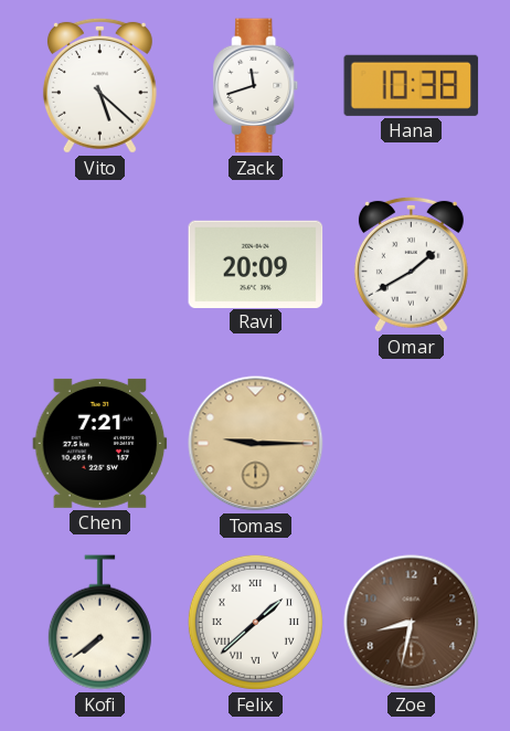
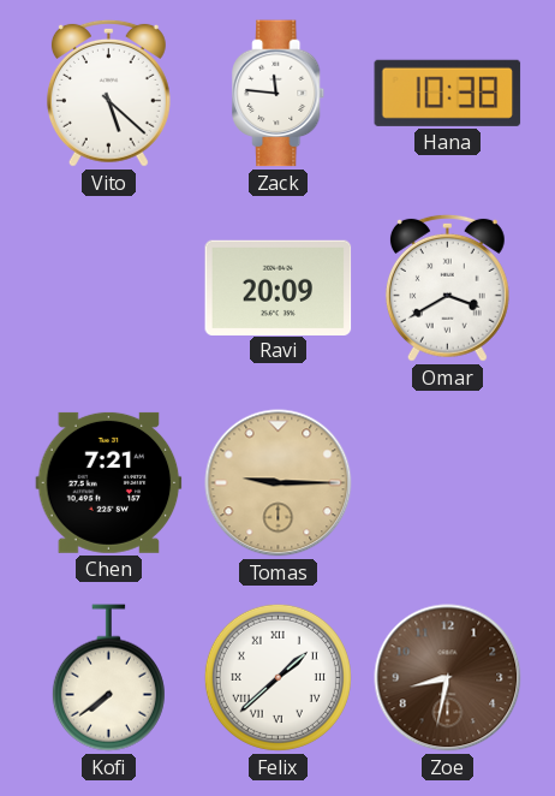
Zack: 11:42 -> 11:46 (279, 94)
Omar: 1:40 -> 3:40 (447, 287)
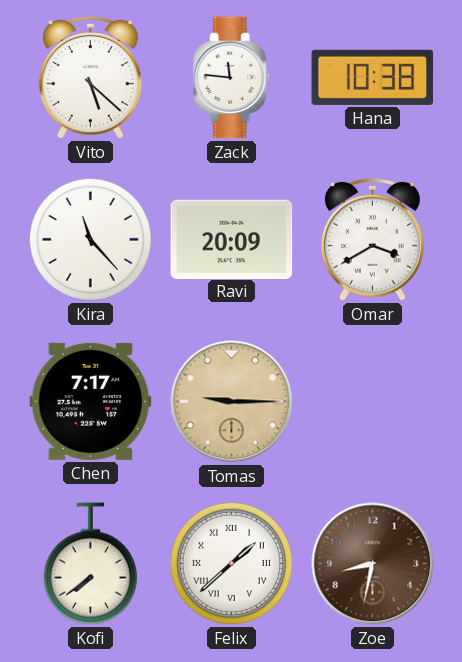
Kira: none -> 11:23 (90, 239)
Chen: 7:21 -> 7:17 (91, 401)
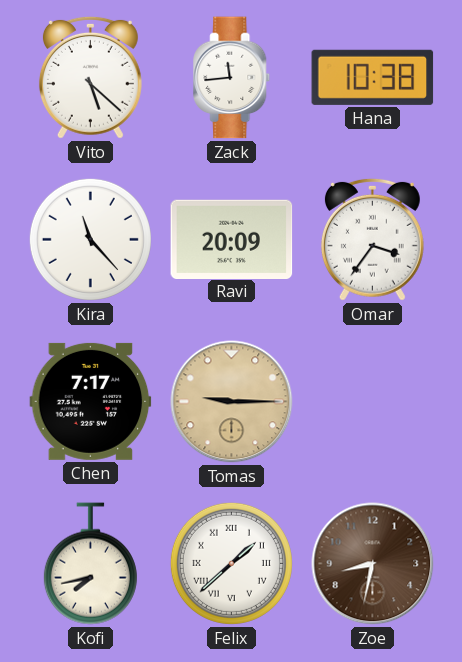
Zack: 11:46 -> 11:44 (232, 78)
Omar: 3:40 -> 3:36 (372, 239)
Kofi: 7:39 -> 7:43 (90, 564)
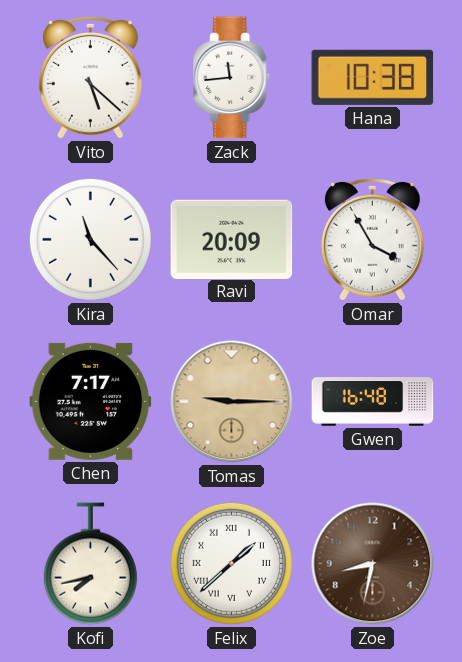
Omar: 3:36 -> 3:55 (372, 239)
Gwen: none -> 16:48 (373, 402)
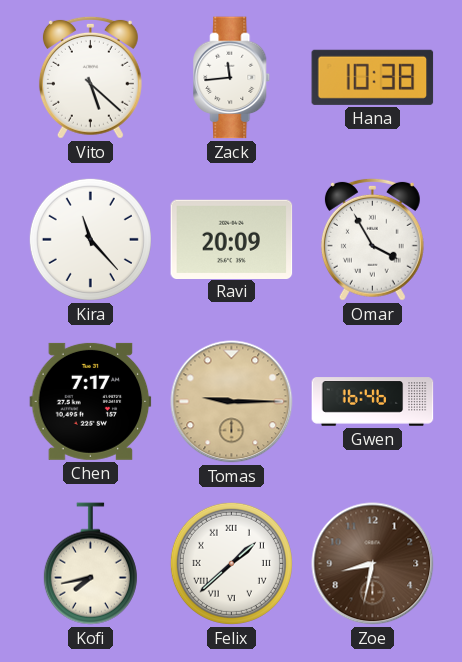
Gwen: 16:48 -> 16:46 (373, 402)
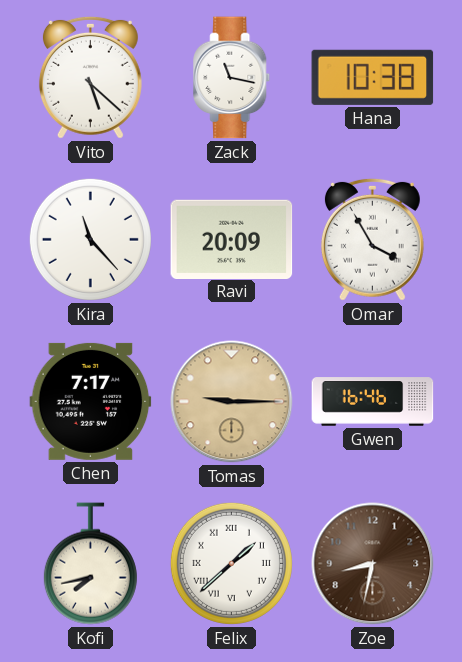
Zack: 11:44 -> 11:17 (232, 78)
